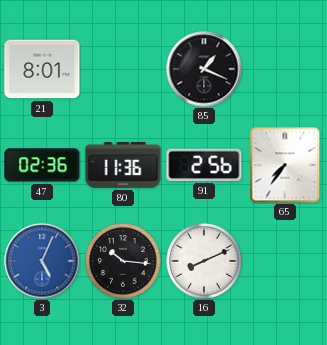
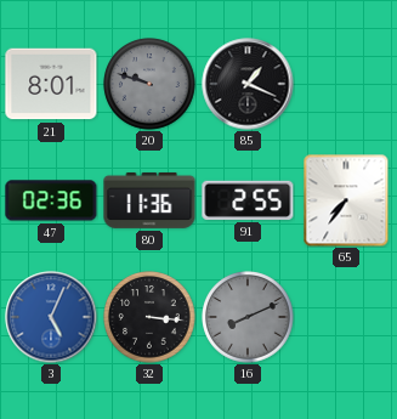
20: none -> 9:48 (149, 84)
91: 2:56 -> 2:55 (248, 200)
32: 10:16 -> 3:16 (149, 317)
16 dial: white -> grey (248, 317)
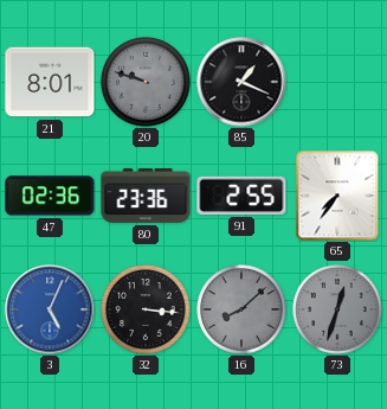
80: 11:36 -> 23:36 (146, 196)
16: 8:11 -> 8:08 (241, 309)
73: none -> 12:33 (337, 309)
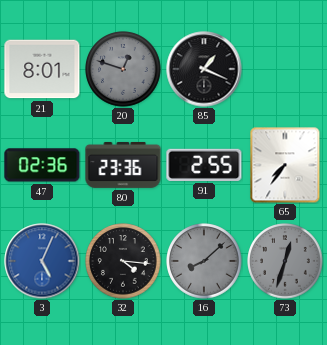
20: 9:48 -> 12:48 (123, 69)
32: 3:16 -> 4:16 (123, 261)
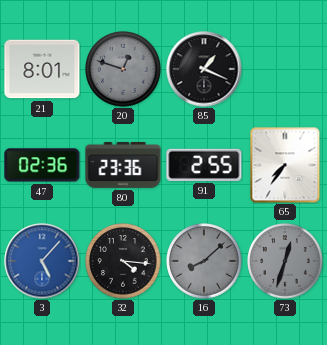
3: 5:04 -> 5:07 (42, 261)
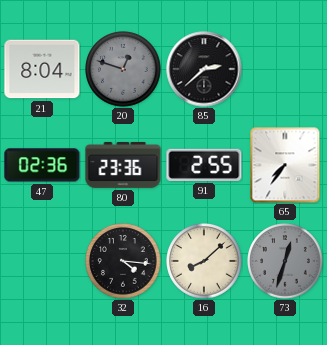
21: 8:01 -> 8:04 (42, 69)
85: 1:19 -> 2:38 (204, 69)
3: 5:07 -> none (42, 261)
16 dial: grey -> cream (204, 261)
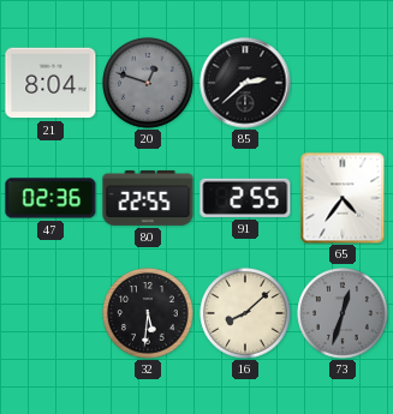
80: 23:36 -> 22:55 (148, 198)
65: 7:36 -> 4:36 (343, 198)
32: 4:16 -> 5:31 (148, 313)
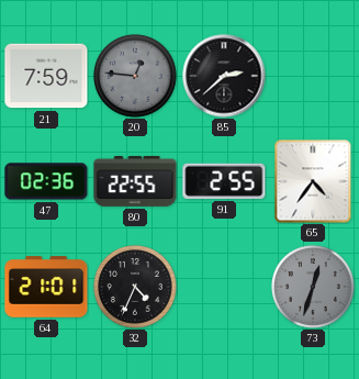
21: 8:04 -> 7:59 (46, 76)
20: 12:48 -> 12:46 (135, 76)
64: none -> 21:01 (46, 287)
32: 5:31 -> 4:34 (135, 287)
16: 8:08 -> none (245, 313)
